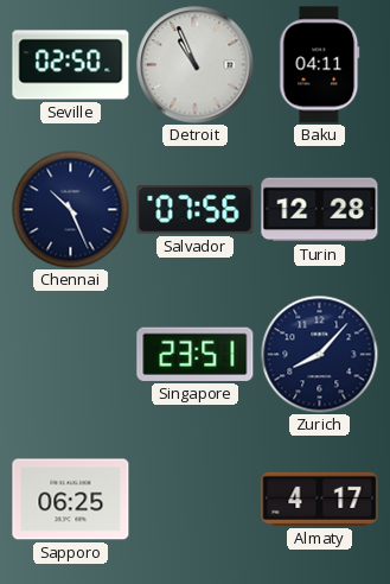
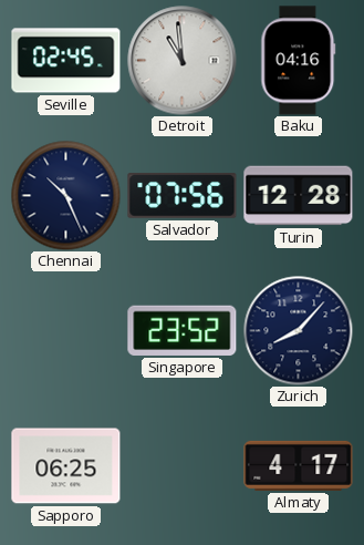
Seville: 02:50 -> 02:45 (66, 61)
Detroit: 10:56 -> 10:59 (183, 61)
Baku: 04:11 -> 04:16 (299, 61)
Singapore: 23:51 -> 23:52 (183, 330)
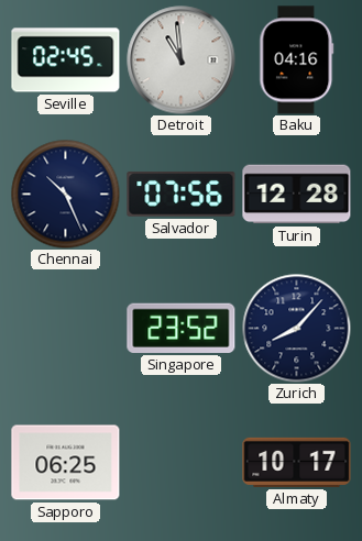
Almaty: 4:17 -> 10:17 (297, 462)
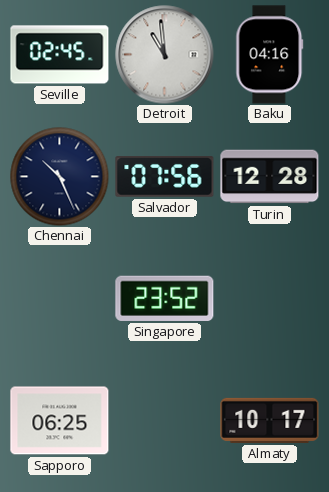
Zurich: 8:07 -> none (297, 329)
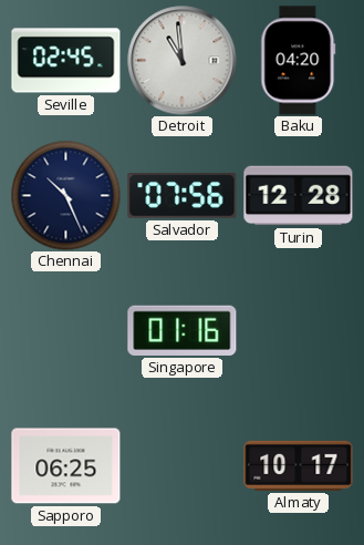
Baku: 04:16 -> 04:20 (299, 61)
Singapore: 23:52 -> 01:16 (183, 330)
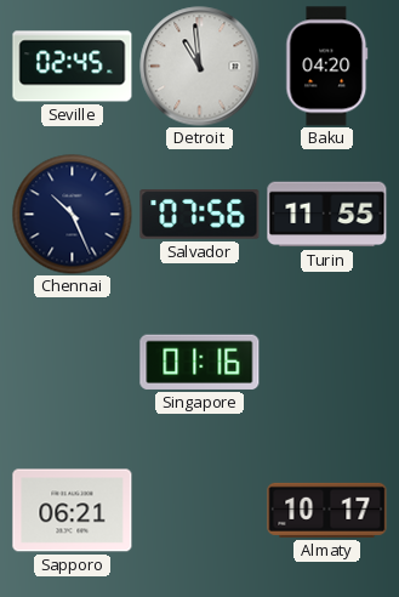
Turin: 12:28 -> 11:55 (327, 215)
Sapporo: 06:25 -> 06:21 (73, 511)
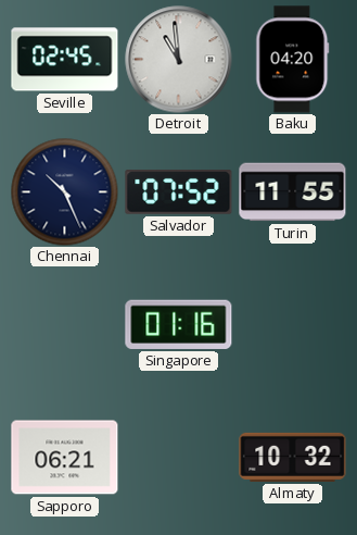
Salvador: 07:56 -> 07:52 (179, 192)
Almaty: 10:17 -> 10:32 (293, 457)
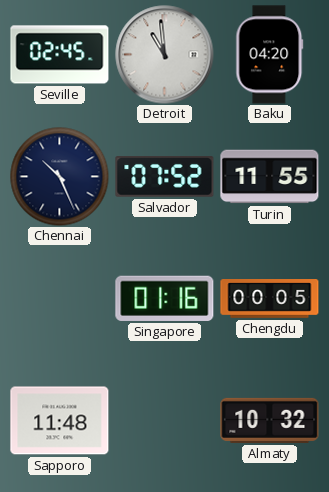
Chengdu: none -> 00:05 (270, 299)
Sapporo: 06:21 -> 11:48 (60, 421)
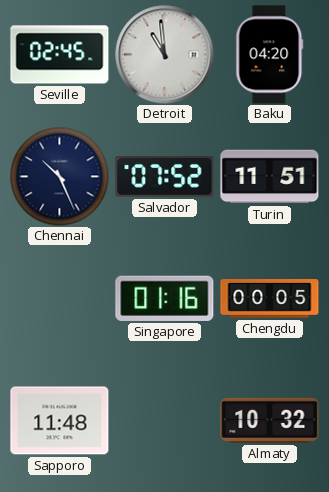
Turin: 11:55 -> 11:51 (270, 177)
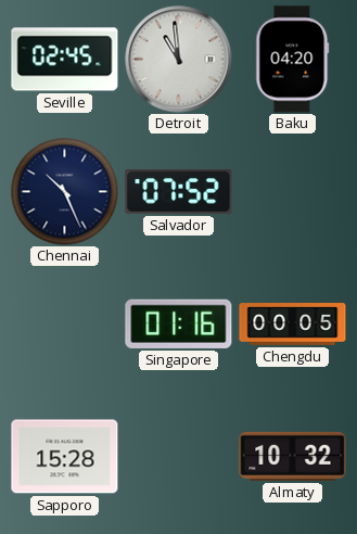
Turin: 11:51 -> none (270, 177)
Sapporo: 11:48 -> 15:28 (65, 457)
